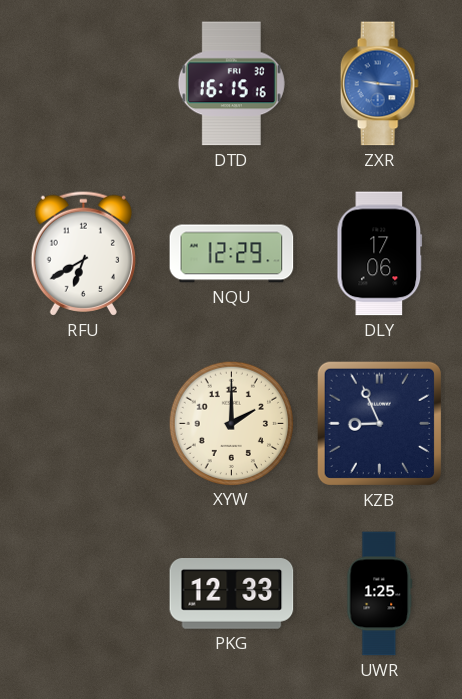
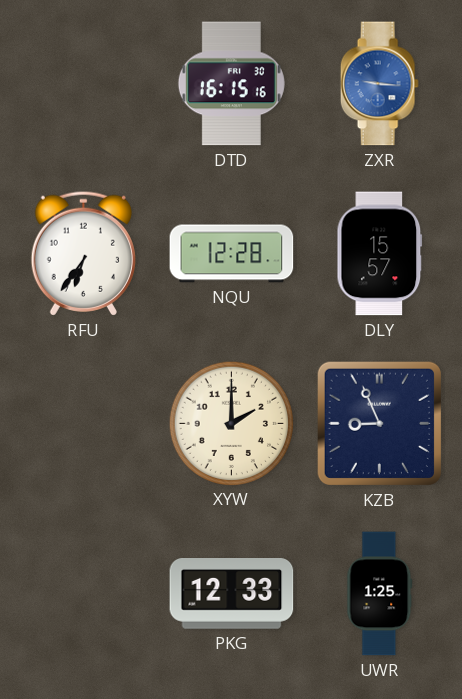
RFU: 6:40 -> 6:36 (83, 253)
NQU: 12:29 -> 12:28 (232, 254)
DLY: 17:06 -> 15:57 (380, 254)
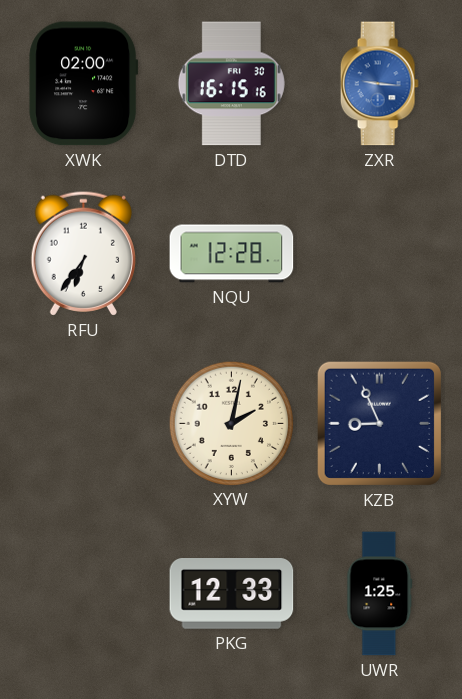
XWK: none -> 02:00 (84, 84)
DLY: 15:57 -> none (380, 254)
XYW: 2:00 -> 2:02 (231, 423)
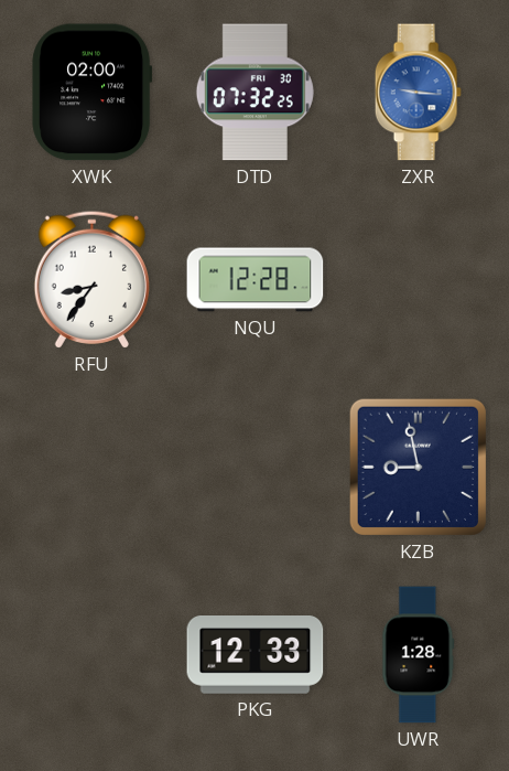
DTD: 16:15 -> 07:32 (254, 93)
RFU: 6:36 -> 8:36 (91, 279)
XYW: 2:02 -> none (231, 423)
KZB: 8:56 -> 8:58 (418, 467)
UWR: 1:25 -> 1:28 (419, 655)
